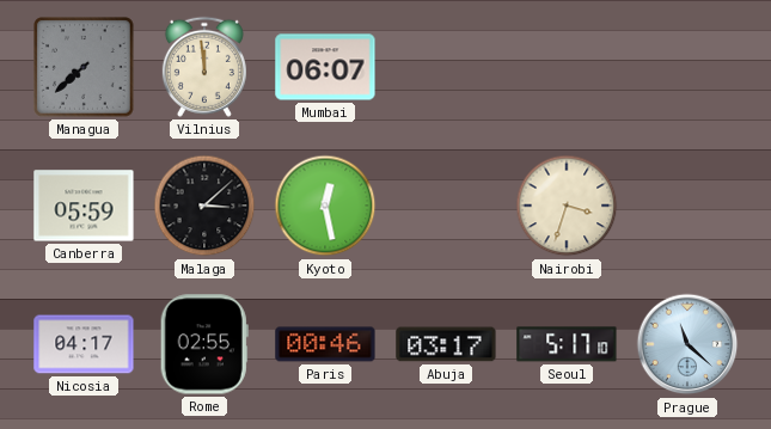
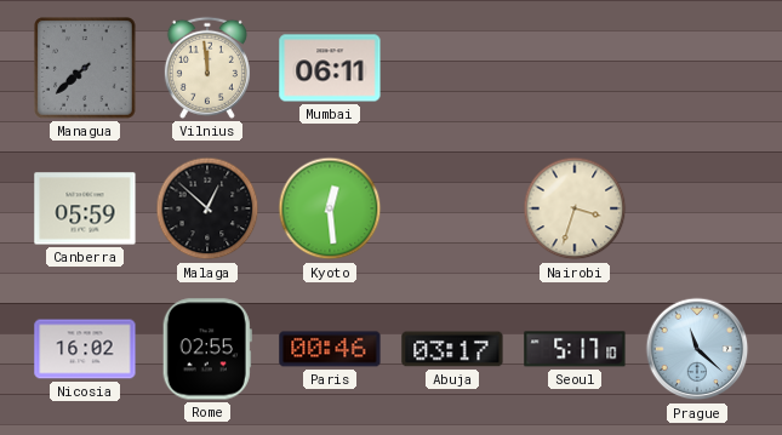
Mumbai: 06:07 -> 06:11 (330, 68)
Malaga: 3:08 -> 12:52 (207, 208)
Kyoto: 12:28 -> 12:29 (330, 208)
Nicosia: 04:17 -> 16:02 (85, 349)
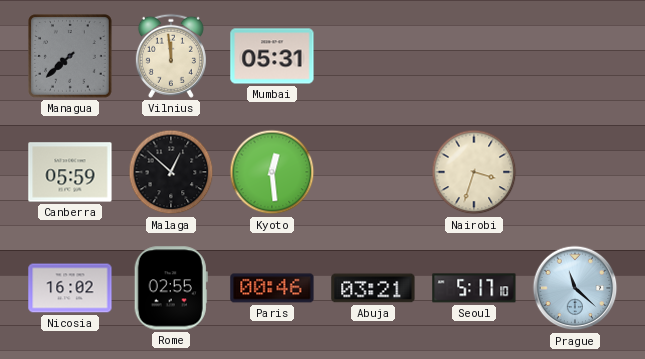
Mumbai: 06:11 -> 05:31 (272, 56)
Abuja: 03:17 -> 03:21 (373, 288)
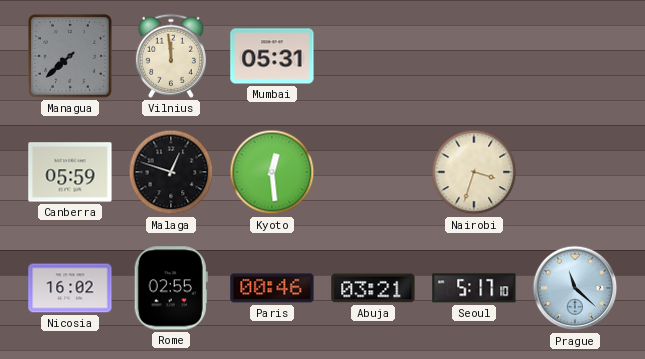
Malaga: 12:52 -> 12:48 (171, 172)
